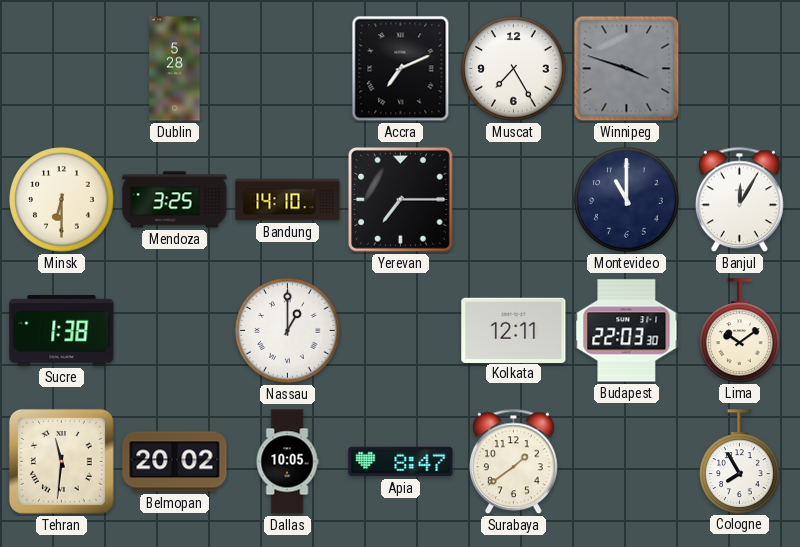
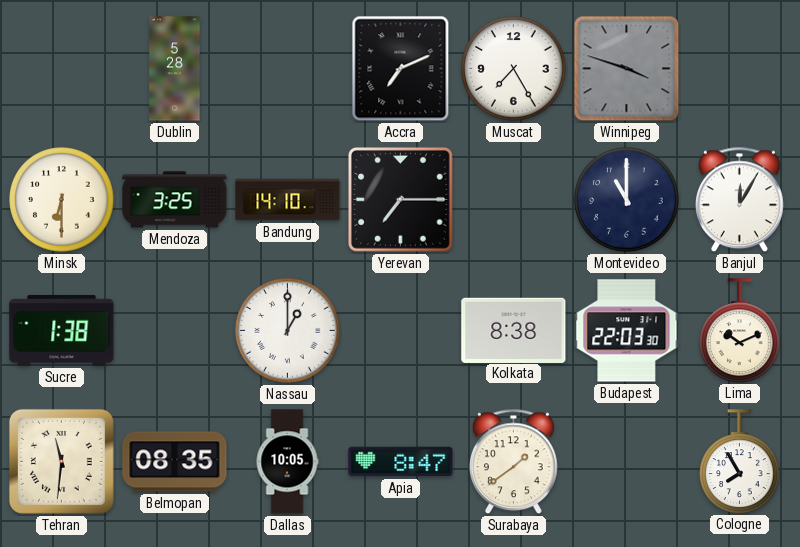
Kolkata: 12:11 -> 8:38 (514, 330)
Lima: 10:09 -> 10:11 (740, 330)
Belmopan: 20:02 -> 08:35 (175, 462)
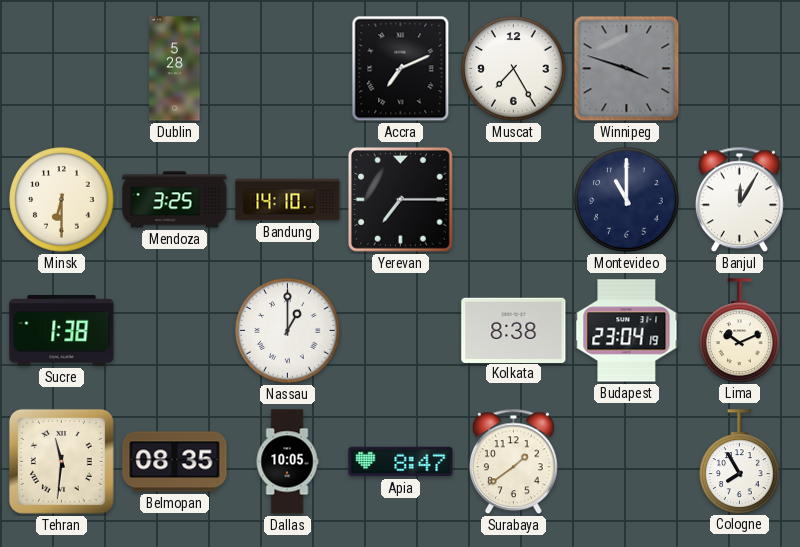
Budapest: 22:03 -> 23:04 (627, 331)
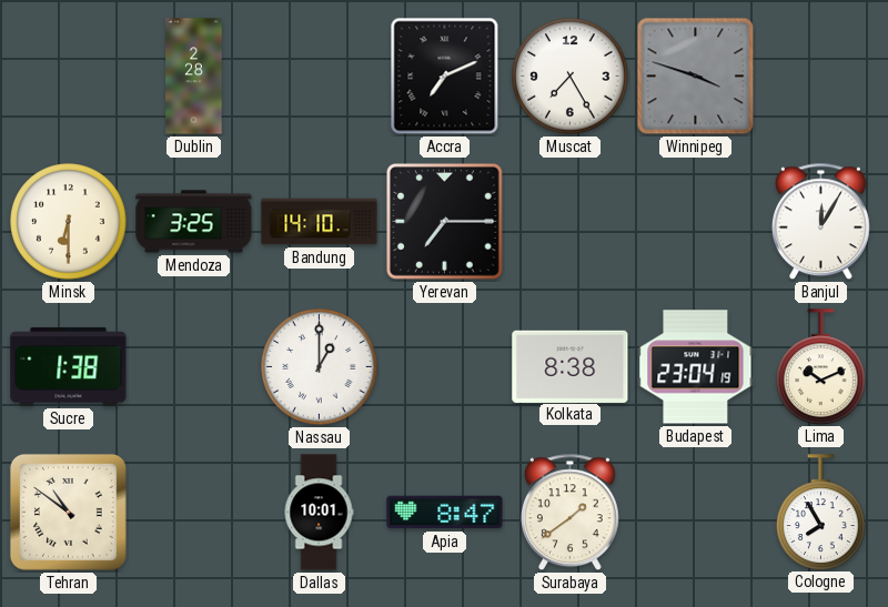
Dublin: 5:28 -> 2:28 (194, 77)
Montevideo: 11:00 -> none (627, 200)
Tehran: 11:31 -> 10:51 (68, 512)
Belmopan: 08:35 -> none (175, 462)
Dallas: 10:05 -> 10:01 (319, 513)
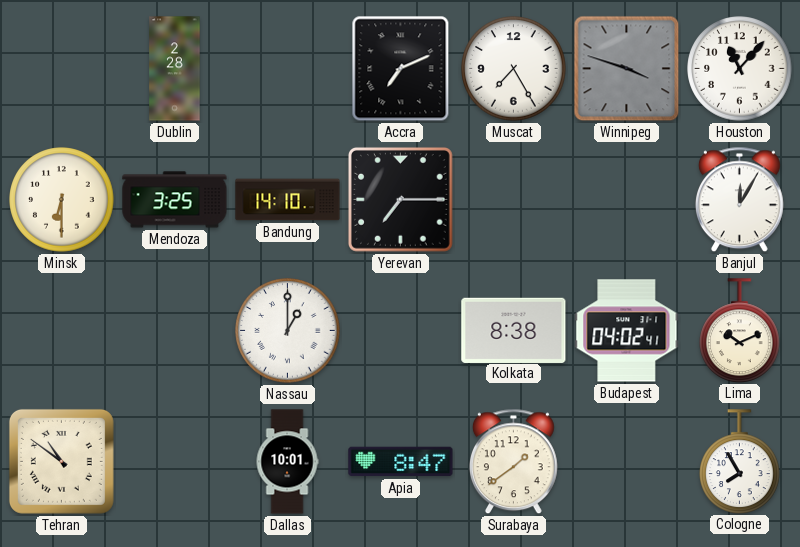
Houston: none -> 11:07 (740, 69)
Sucre: 1:38 -> none (69, 366)
Budapest: 23:04 -> 04:02 (627, 331)
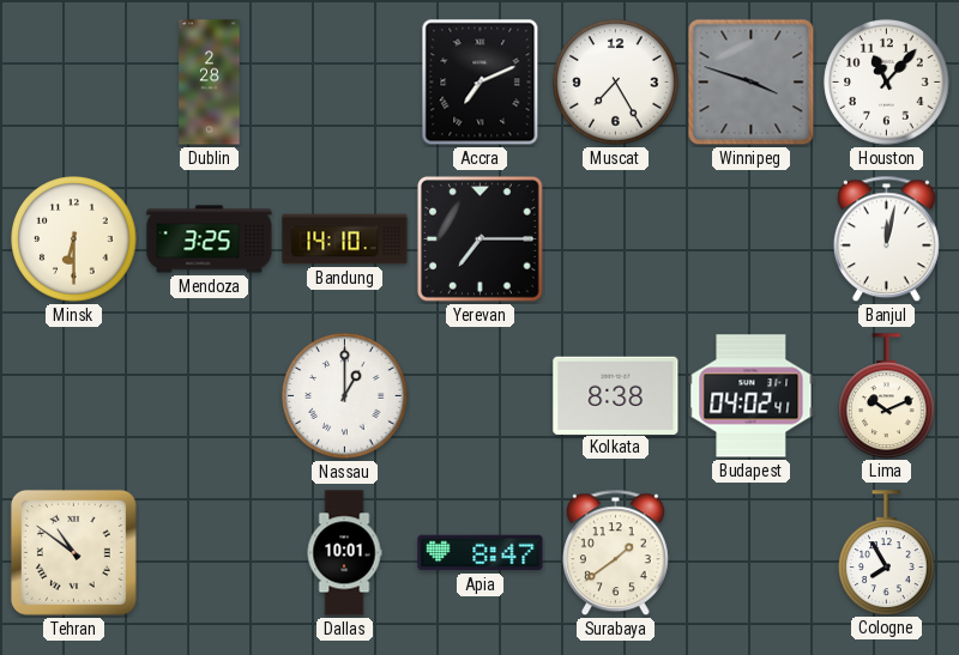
Banjul: 12:05 -> 12:02 (886, 239)
